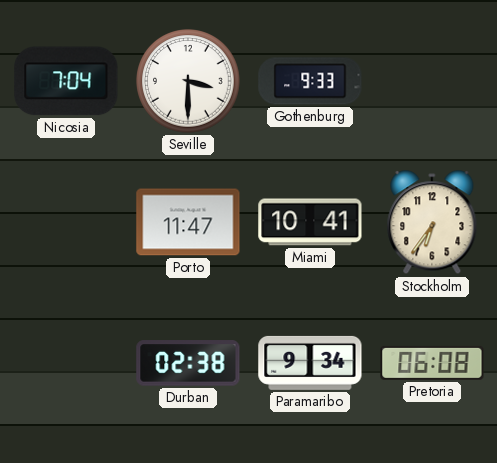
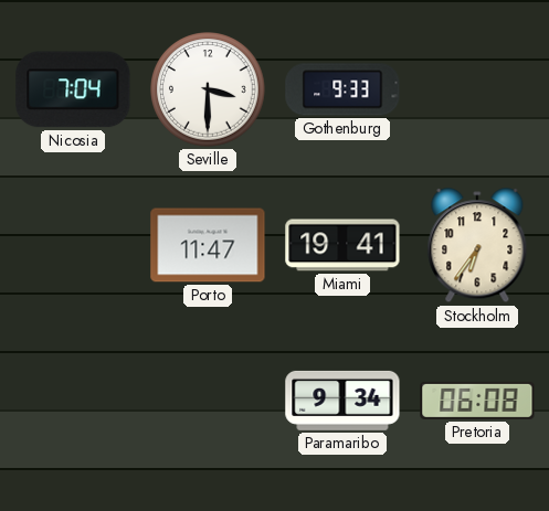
Miami: 10:41 -> 19:41 (342, 245)
Durban: 02:38 -> none (188, 363)
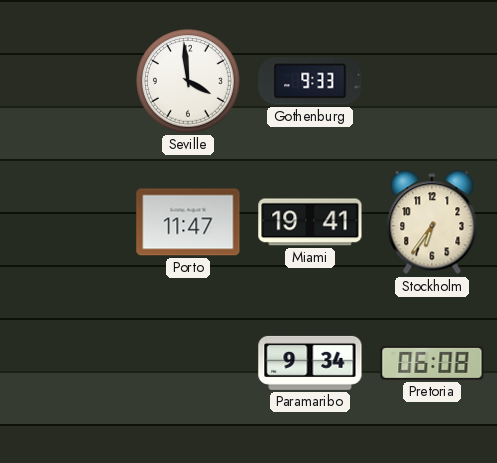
Nicosia: 7:04 -> none (73, 89)
Seville: 3:30 -> 3:59 (188, 81)
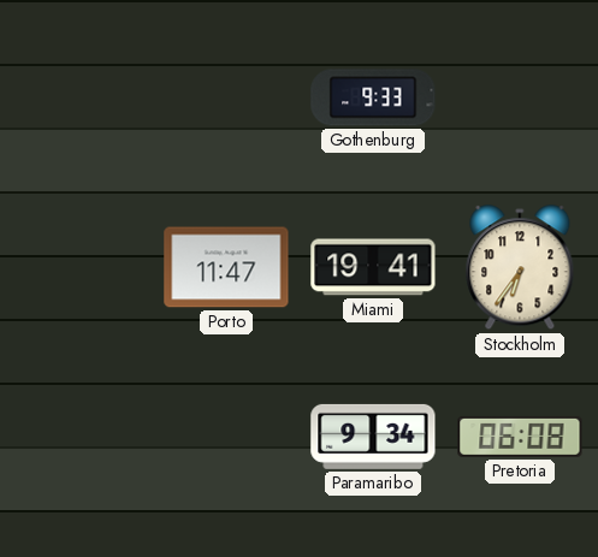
Seville: 3:59 -> none (188, 81)
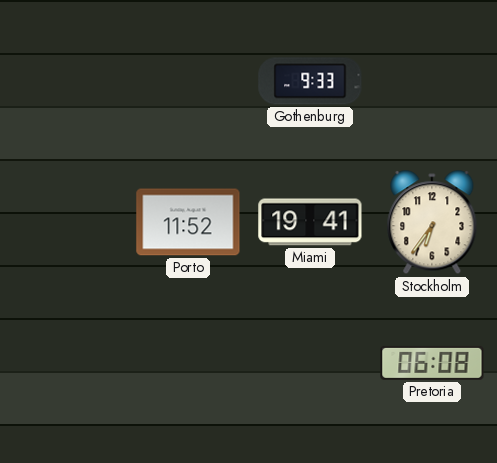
Porto: 11:47 -> 11:52 (188, 222)
Paramaribo: 9:34 -> none (373, 437)
